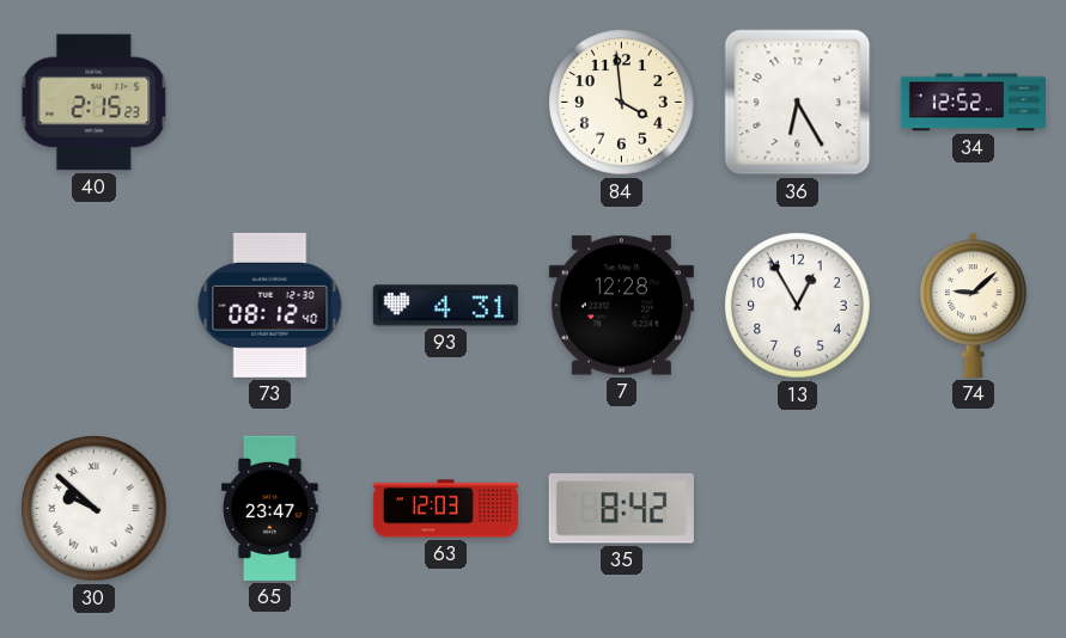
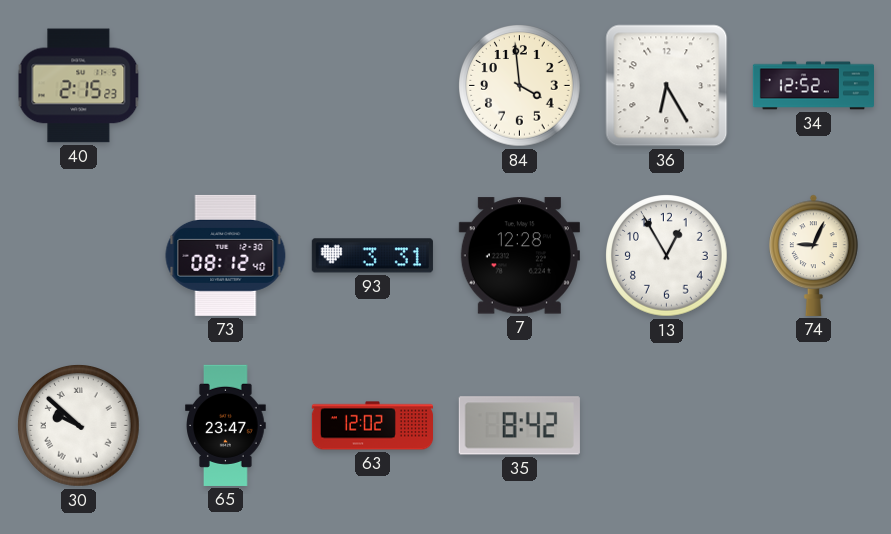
93: 4:31 -> 3:31 (372, 256)
74: 9:08 -> 9:04 (814, 255)
63: 12:03 -> 12:02 (372, 426)
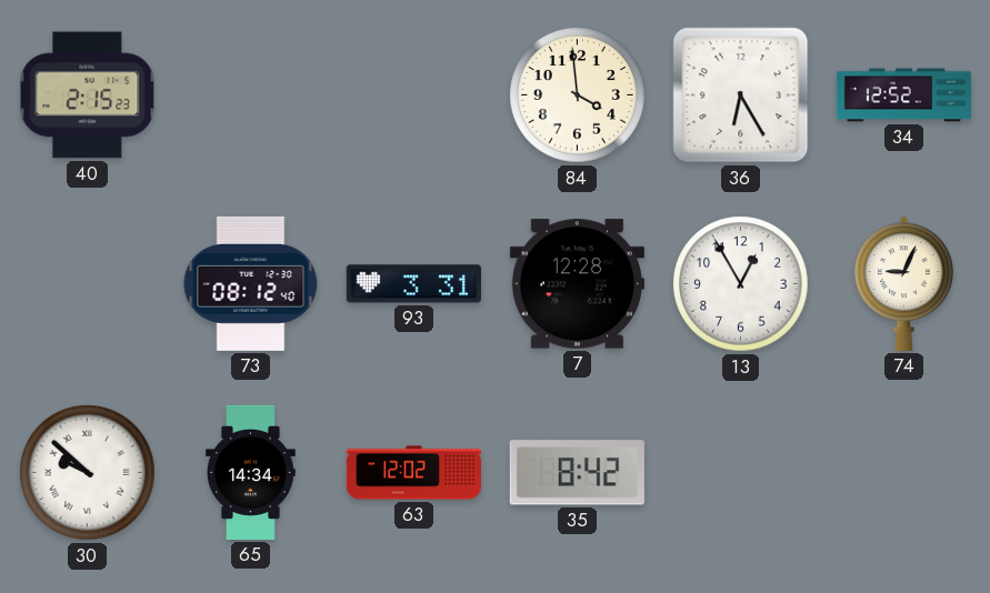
65: 23:47 -> 14:34 (251, 472)
